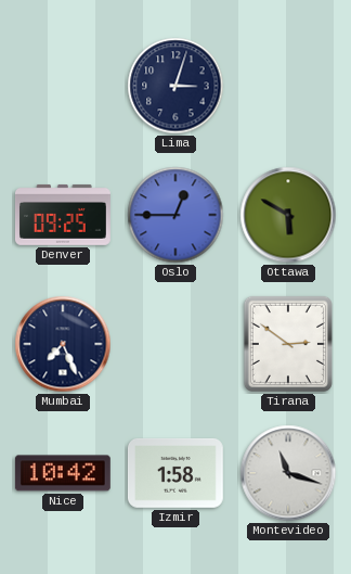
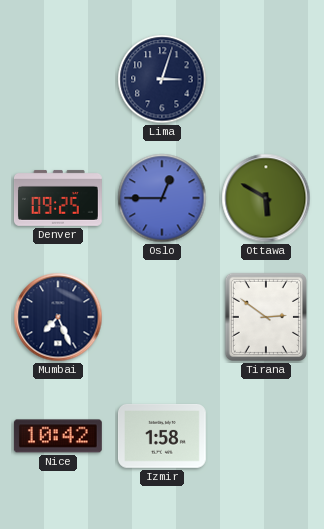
Montevideo: 11:18 -> none (288, 473)
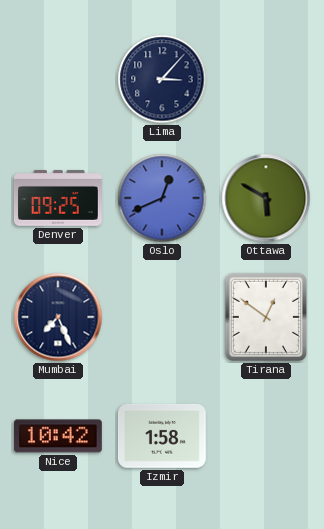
Lima: 3:03 -> 3:07 (162, 79)
Oslo: 12:45 -> 12:41 (162, 198)
Tirana: 2:51 -> 12:51 (266, 317)
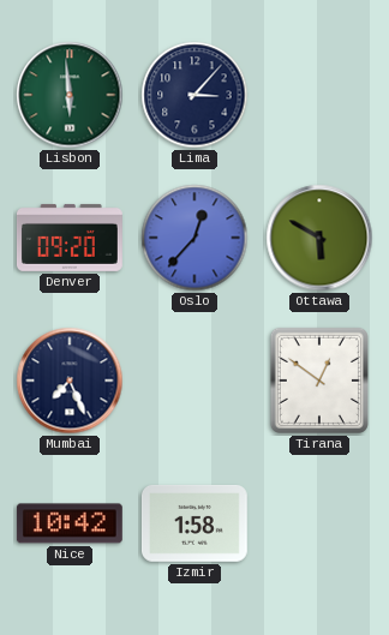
Lisbon: none -> 5:59 (70, 95)
Denver: 09:25 -> 09:20 (70, 238)
Oslo: 12:41 -> 12:37 (194, 238)
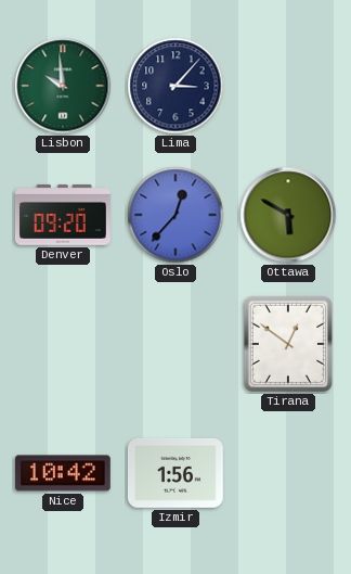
Lisbon: 5:59 -> 9:59 (63, 86)
Mumbai: 7:26 -> none (70, 381)
Izmir: 1:58 -> 1:56 (175, 473)
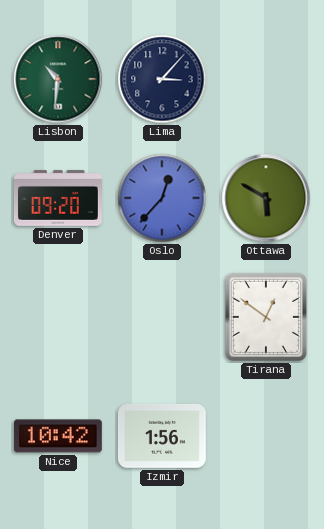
Lisbon: 9:59 -> 10:31 (58, 79)
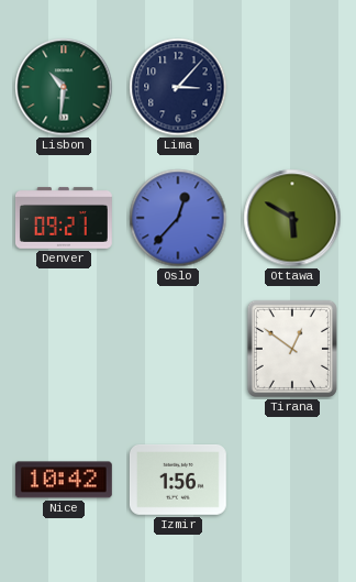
Denver: 09:20 -> 09:21 (64, 218)
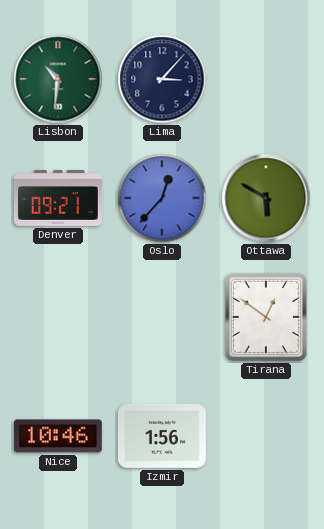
Nice: 10:42 -> 10:46 (58, 436)
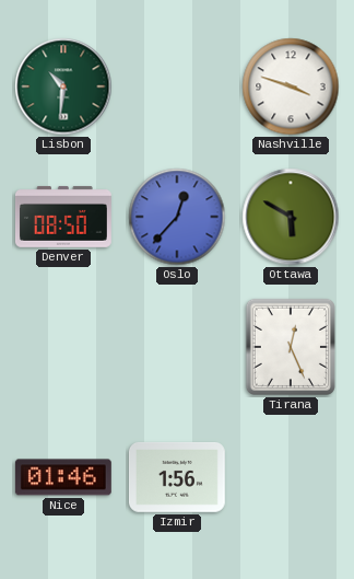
Lima: 3:07 -> none (162, 79)
Nashville: none -> 3:48 (291, 86)
Denver: 09:21 -> 08:50 (63, 217)
Tirana: 12:51 -> 12:26 (291, 347)
Nice: 10:46 -> 01:46 (63, 477)
